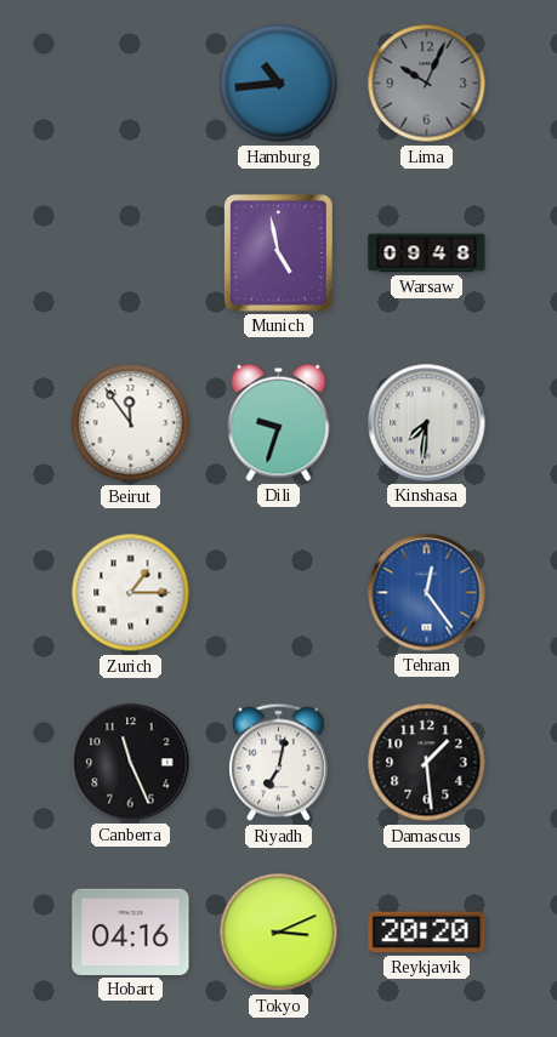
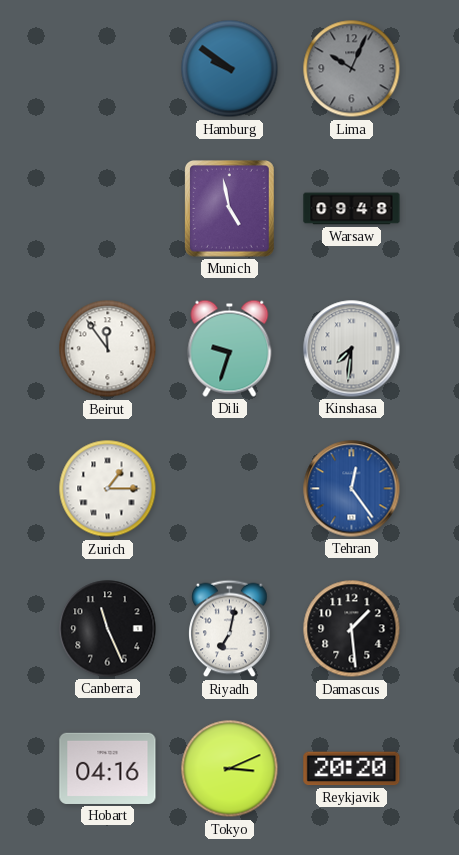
Hamburg: 10:44 -> 9:51 (230, 69)
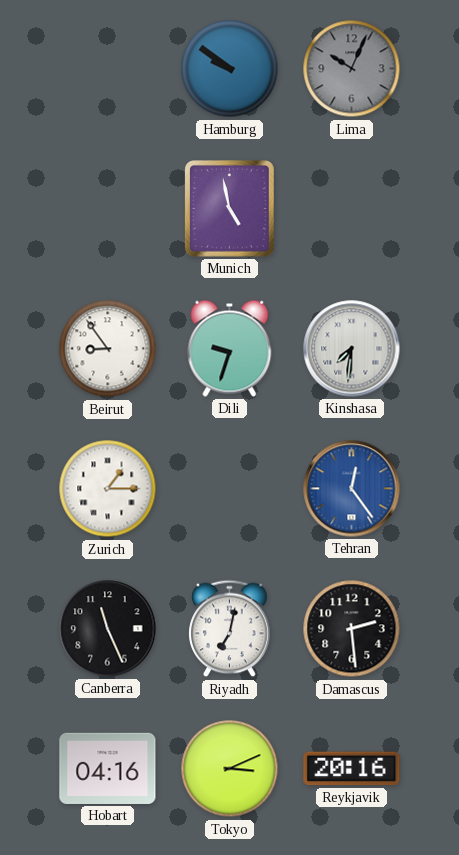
Warsaw: 09:48 -> none (352, 209)
Beirut: 11:54 -> 8:54 (108, 349)
Damascus: 1:29 -> 2:29 (352, 629)
Reykjavik: 20:20 -> 20:16 (352, 769)
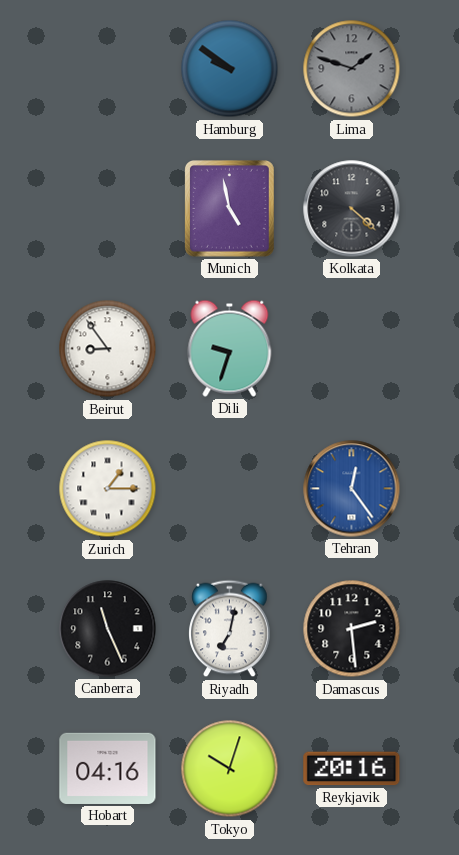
Lima: 10:04 -> 1:48 (352, 69)
Kolkata: none -> 4:22 (352, 209)
Kinshasa: 7:31 -> none (352, 349)
Tokyo: 3:11 -> 10:03 (230, 769)
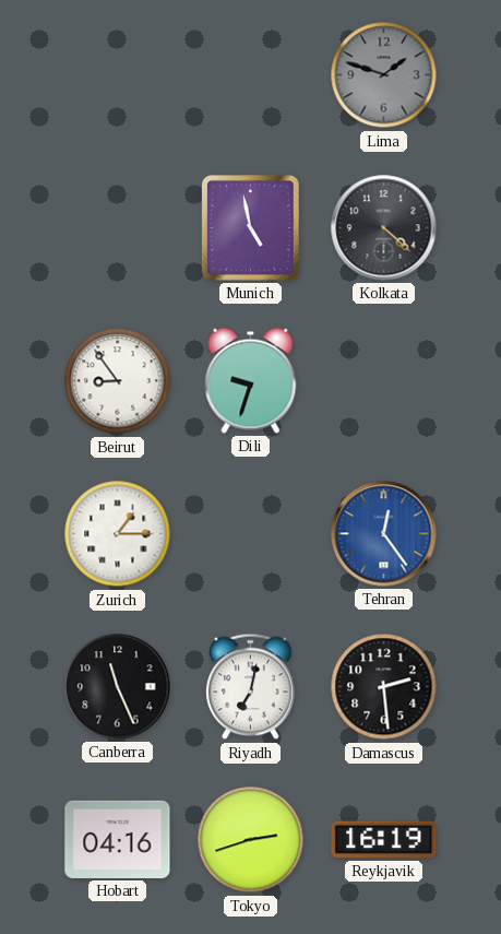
Hamburg: 9:51 -> none (230, 69)
Tokyo: 10:03 -> 2:42 (251, 840)
Reykjavik: 20:16 -> 16:19 (384, 840)
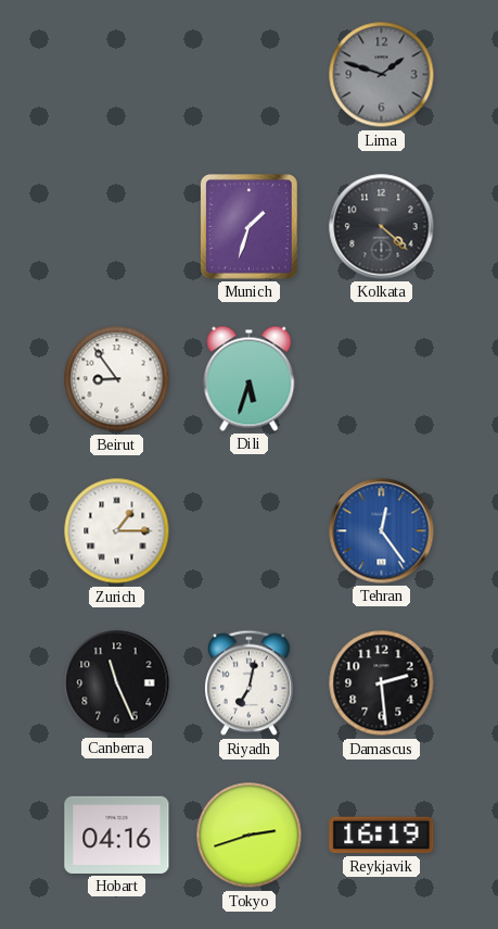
Munich: 4:58 -> 1:33 (250, 227)
Dili: 9:33 -> 5:33 (250, 378)
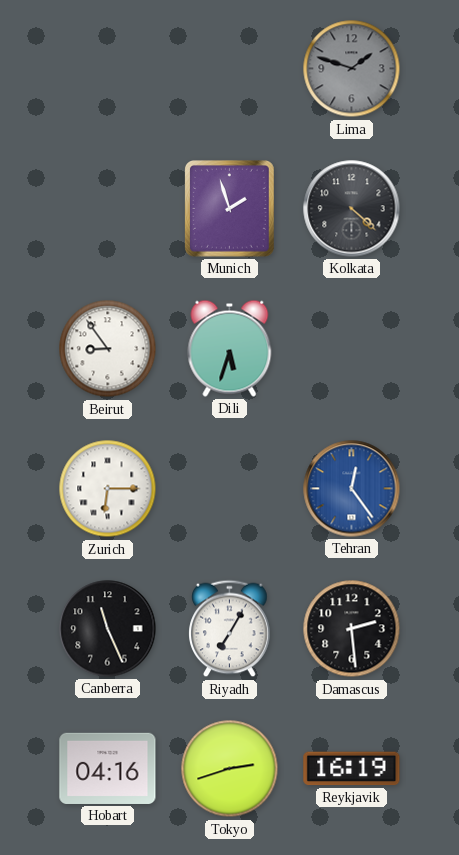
Munich: 1:33 -> 1:57 (230, 209)
Zurich: 1:15 -> 6:15 (108, 489)
Riyadh: 7:02 -> 7:05 (230, 629)
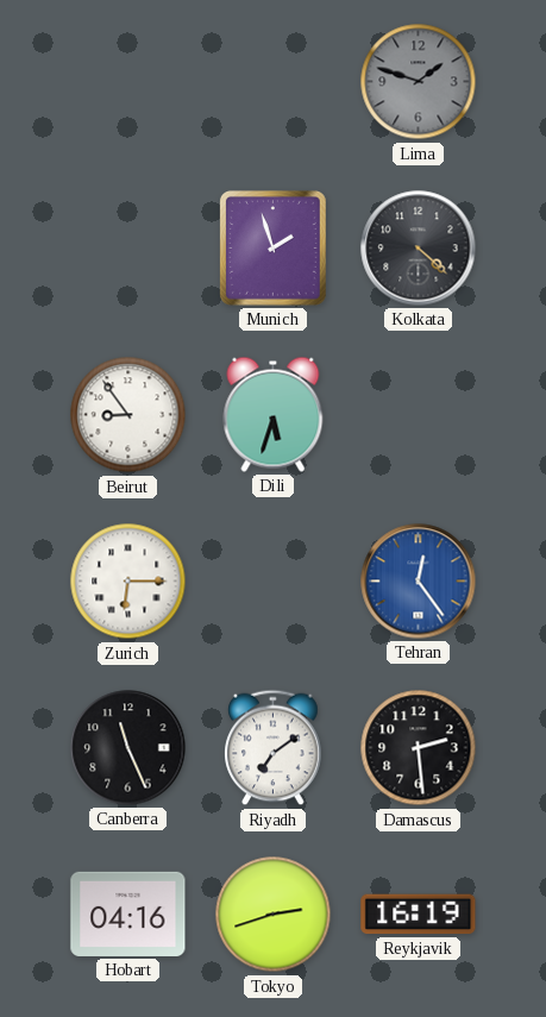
Riyadh: 7:05 -> 7:09 (274, 748)
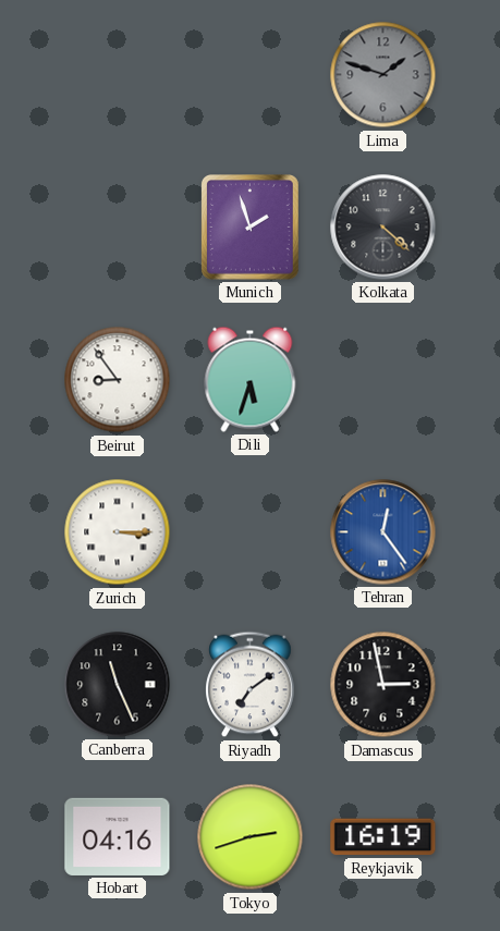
Zurich: 6:15 -> 3:15 (118, 532)
Damascus: 2:29 -> 2:58 (383, 685)
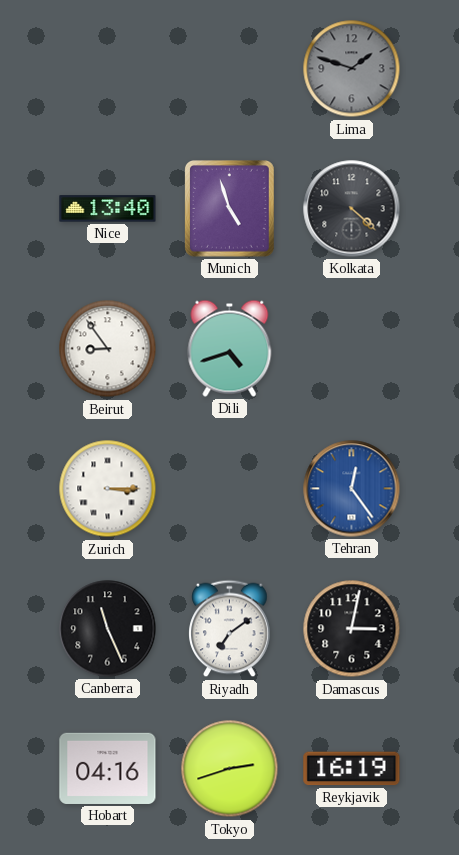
Nice: none -> 13:40 (108, 209)
Munich: 1:57 -> 4:57 (230, 209)
Dili: 5:33 -> 4:42 (230, 348)
Damascus: 2:58 -> 3:02 (352, 629)
